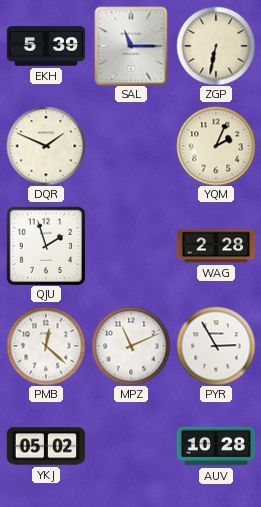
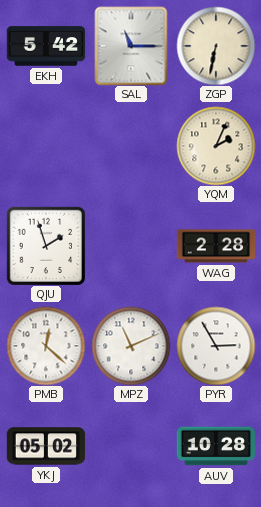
EKH: 5:39 -> 5:42 (46, 46)
DQR: 1:49 -> none (46, 146)
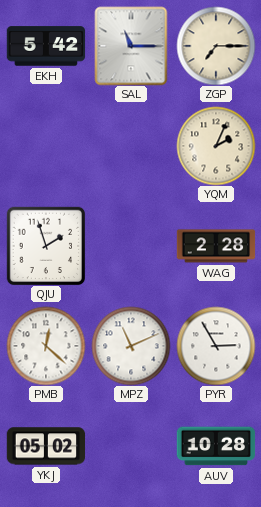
ZGP: 6:32 -> 7:15 (216, 46)
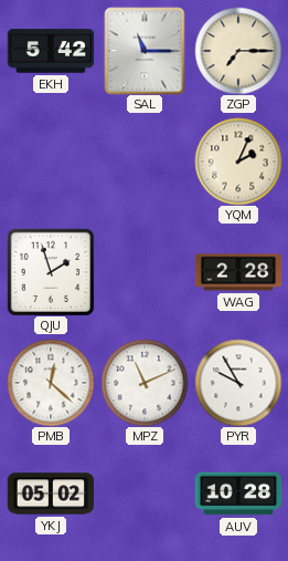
PYR: 2:55 -> 9:55 (238, 383)
